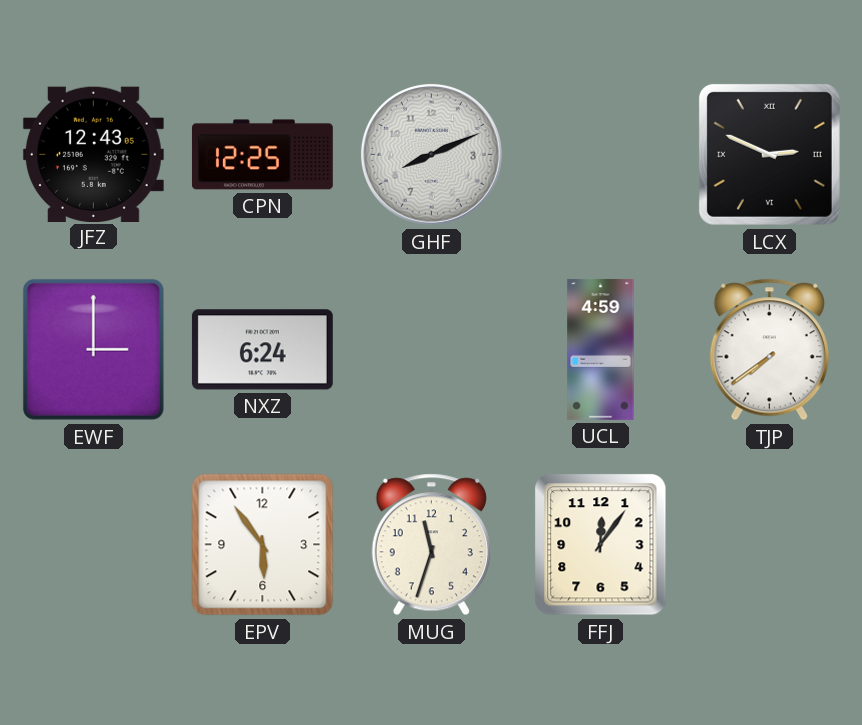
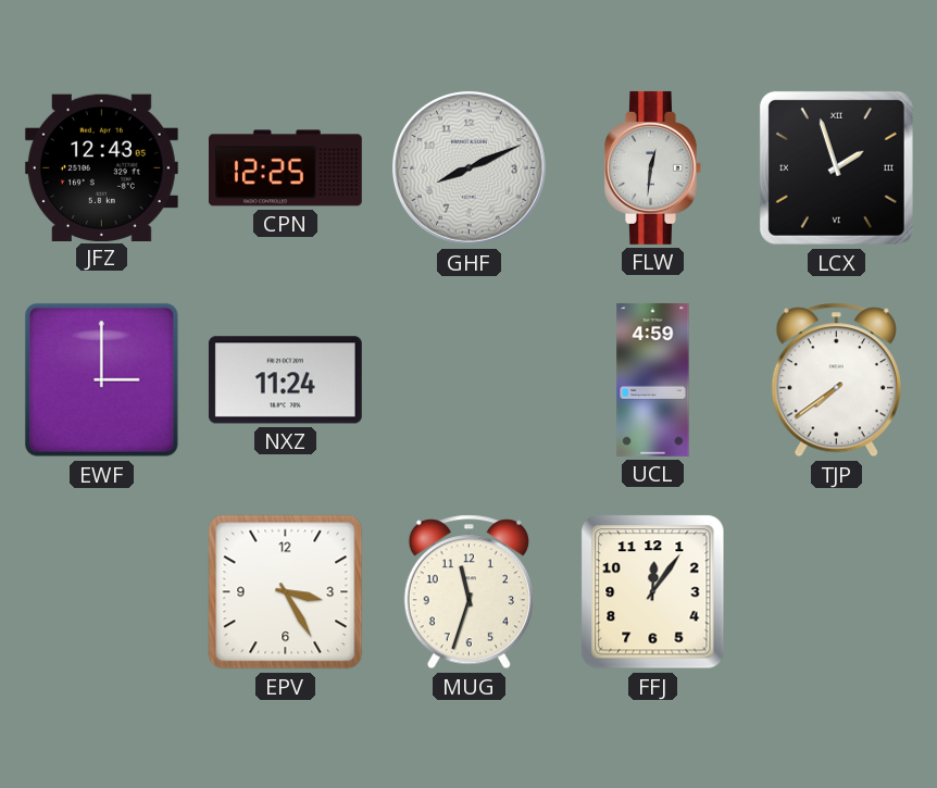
FLW: none -> 12:31 (653, 167)
LCX: 2:49 -> 1:57 (836, 167)
NXZ: 6:24 -> 11:24 (285, 380)
EPV: 5:54 -> 3:25 (286, 592)
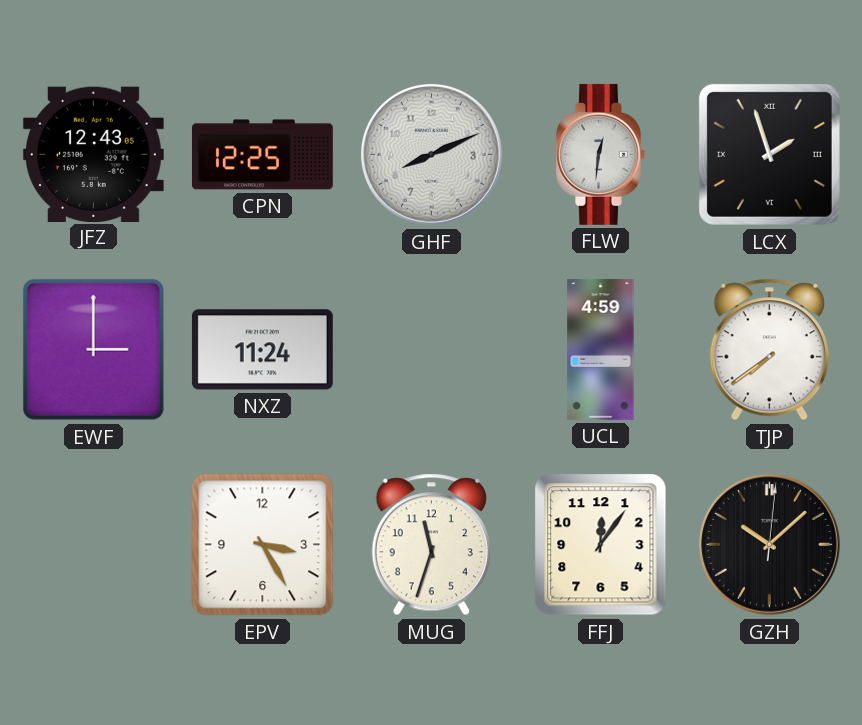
GZH: none -> 10:08 (769, 544)
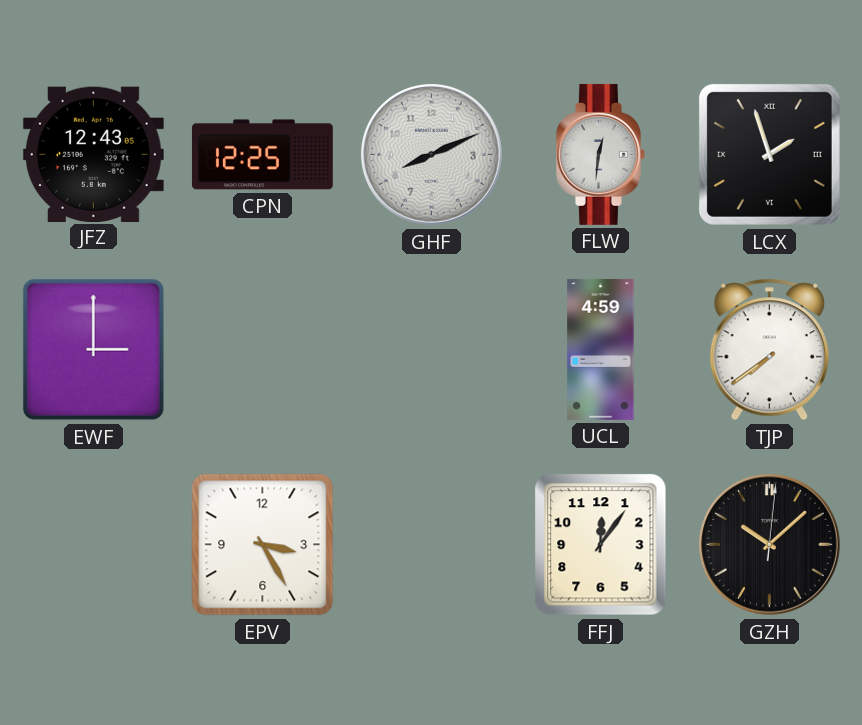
NXZ: 11:24 -> none (262, 350)
MUG: 11:33 -> none (431, 545)
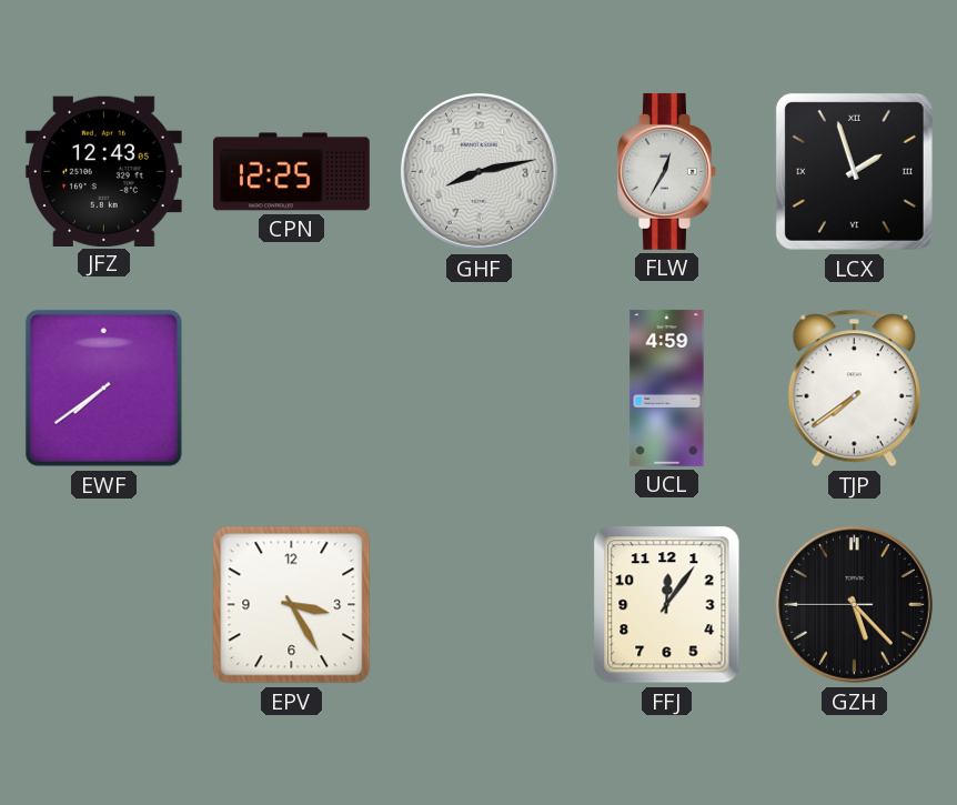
GHF: 8:11 -> 8:13 (478, 171)
FLW: 12:31 -> 12:35 (667, 171)
EWF: 3:00 -> 7:39 (103, 388)
GZH: 10:08 -> 5:22 (854, 604)
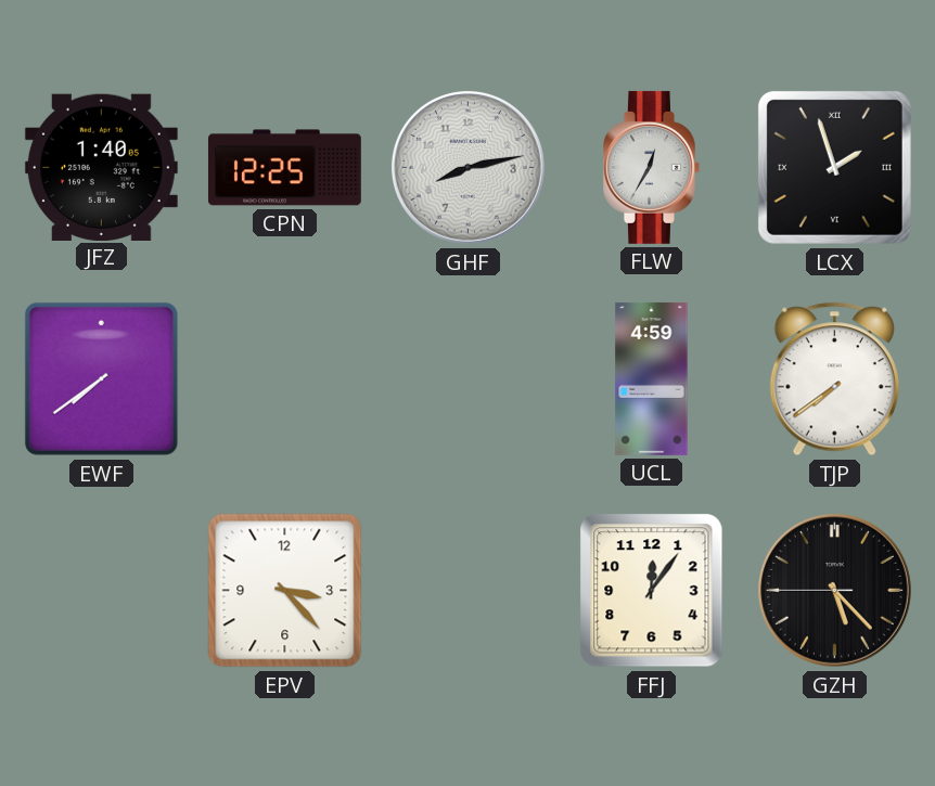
JFZ: 12:43 -> 1:40 (101, 167)
EPV: 3:25 -> 3:23 (285, 591)
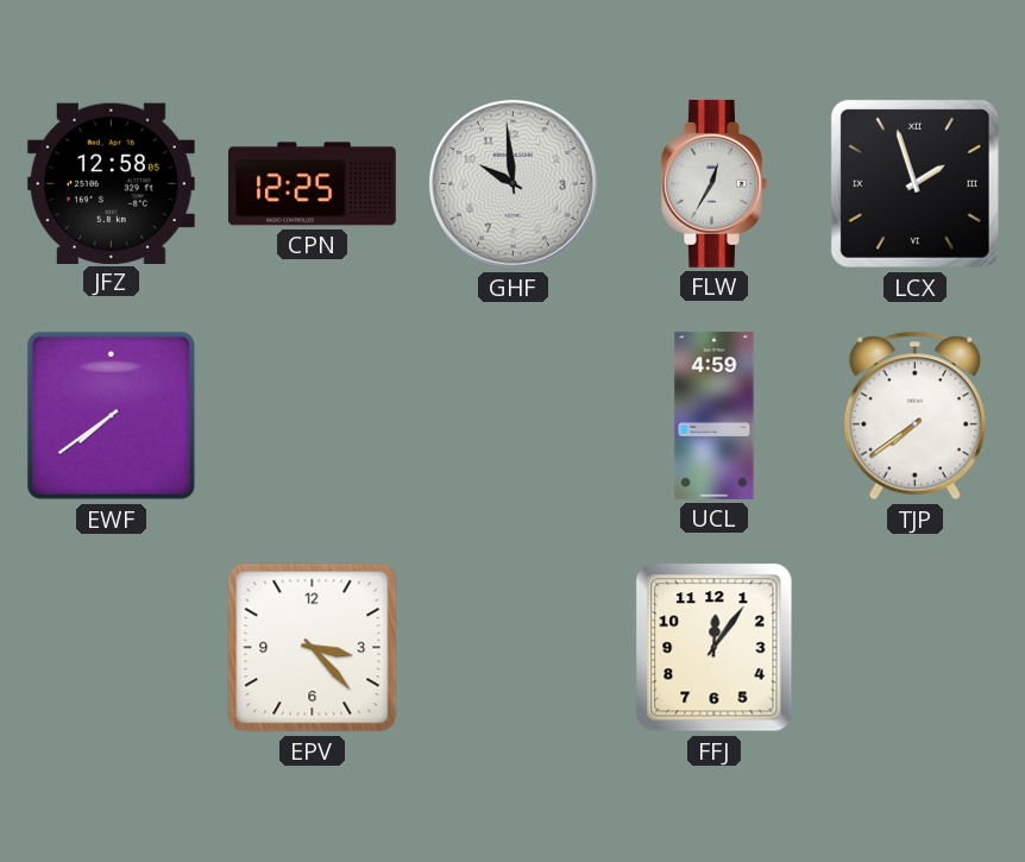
JFZ: 1:40 -> 12:58 (111, 183)
GHF: 8:13 -> 9:59 (512, 183)
GZH: 5:22 -> none (834, 590)
